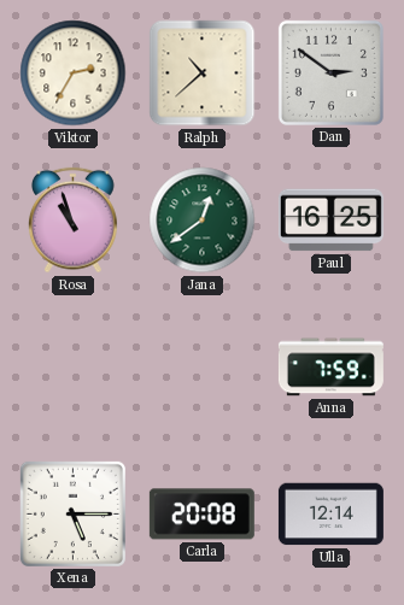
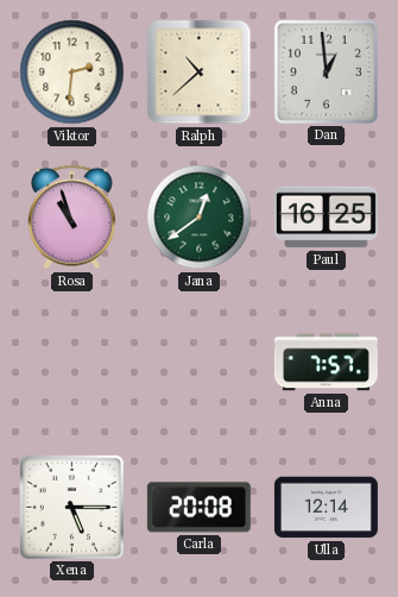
Viktor: 2:35 -> 2:31 (72, 73)
Dan: 2:51 -> 12:59 (326, 71)
Anna: 7:59 -> 7:57 (326, 363)
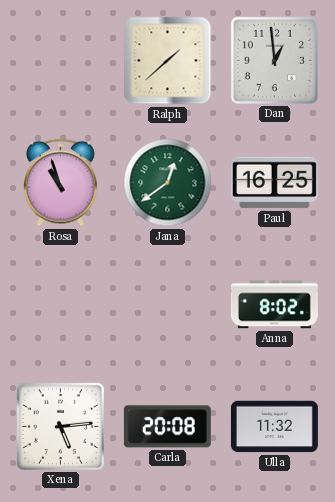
Viktor: 2:31 -> none (72, 73)
Ralph: 10:38 -> 1:38 (168, 61)
Anna: 7:57 -> 8:02 (274, 305)
Xena: 5:15 -> 5:14 (60, 426)
Ulla: 12:14 -> 11:32 (274, 427)
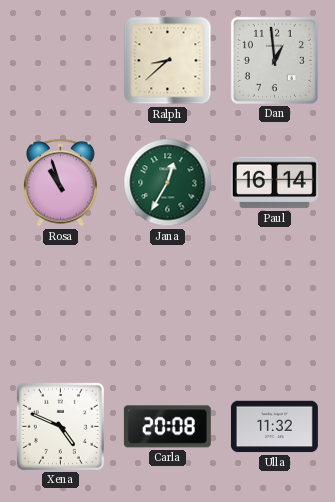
Ralph: 1:38 -> 8:38 (168, 61)
Jana: 12:39 -> 12:35 (168, 183)
Paul: 16:25 -> 16:14 (274, 183)
Anna: 8:02 -> none (274, 305)
Xena: 5:14 -> 4:49 (60, 426)
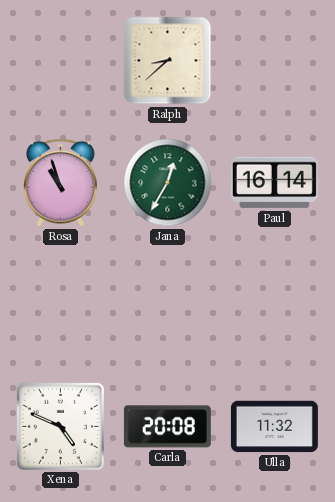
Dan: 12:59 -> none (274, 60)
